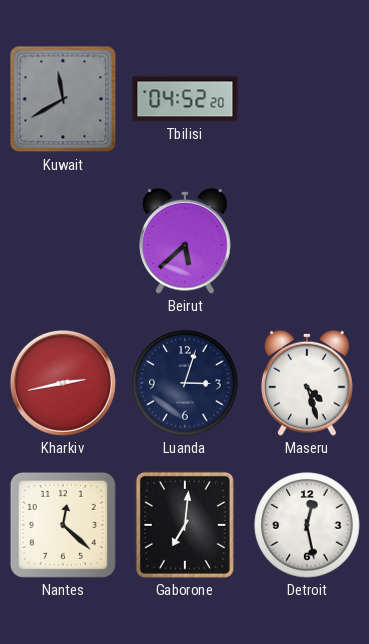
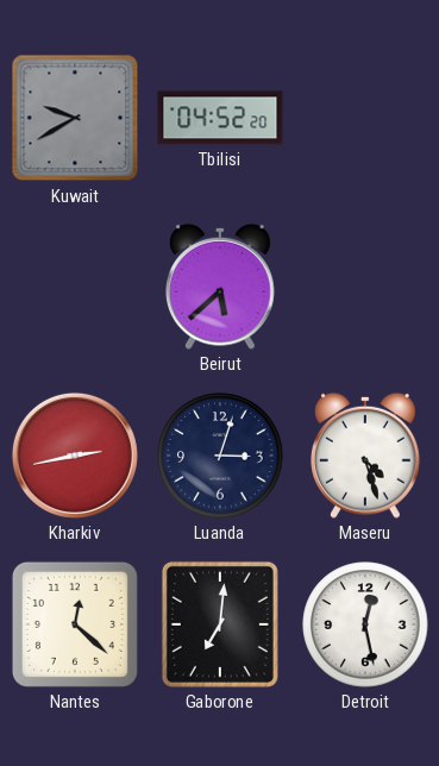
Kuwait: 11:40 -> 9:40 (75, 118)
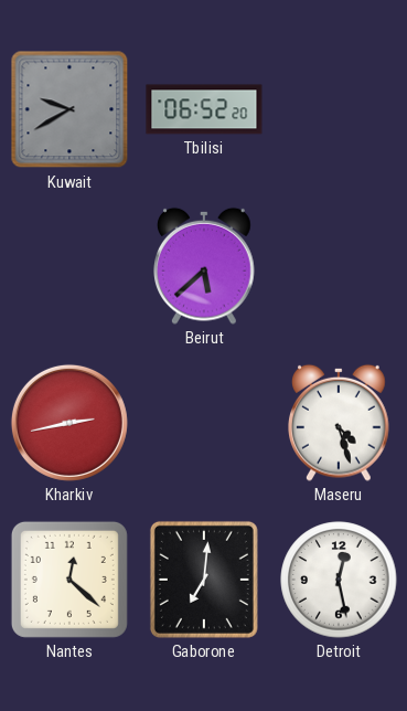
Tbilisi: 04:52 -> 06:52 (204, 109)
Luanda: 3:03 -> none (220, 456)
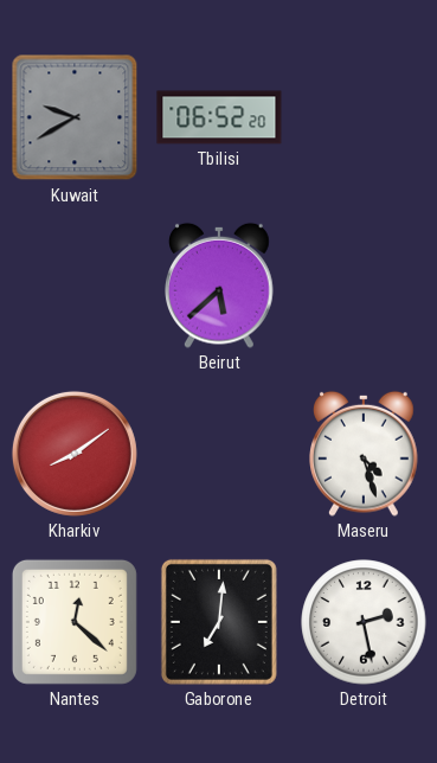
Kharkiv: 2:43 -> 8:09 (75, 454)
Detroit: 12:28 -> 2:28 (364, 622)
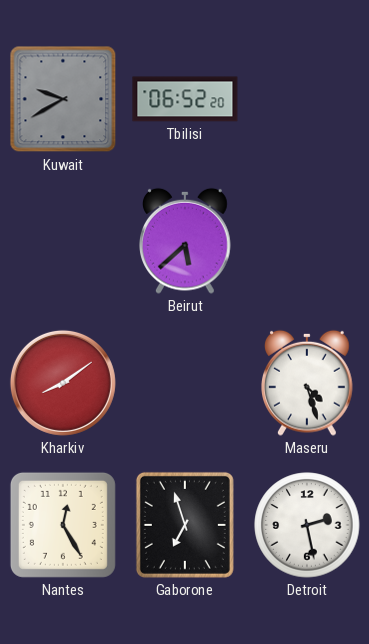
Nantes: 12:22 -> 12:25 (63, 525)
Gaborone: 7:01 -> 6:57 (185, 525)
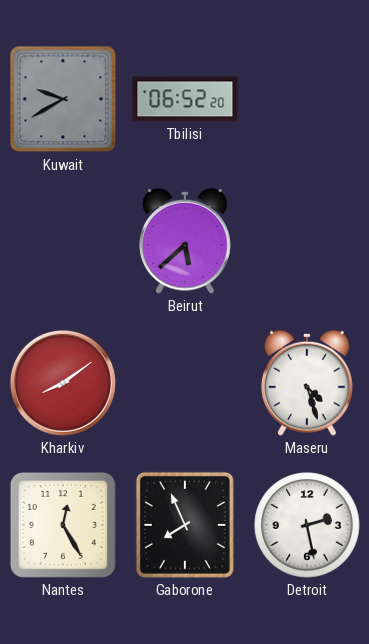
Gaborone: 6:57 -> 7:56 (185, 525)
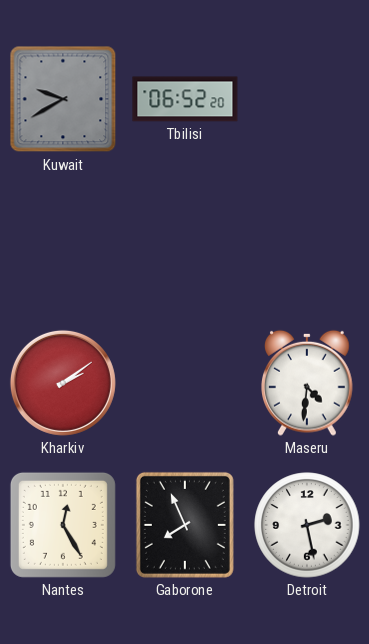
Beirut: 5:38 -> none (186, 241)
Kharkiv: 8:09 -> 2:09 (63, 383)
Maseru: 4:27 -> 4:31 (308, 383)
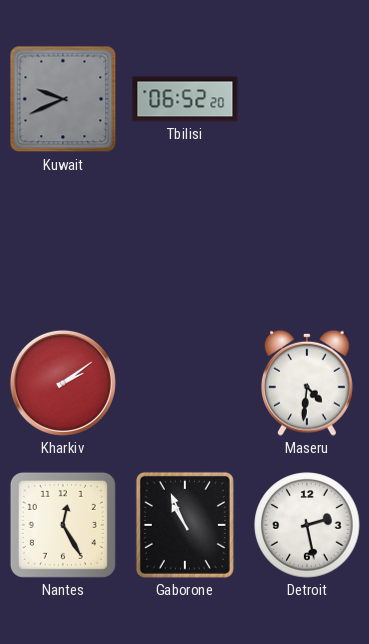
Kuwait: 9:40 -> 9:41 (63, 99)
Gaborone: 7:56 -> 10:56 (185, 525)
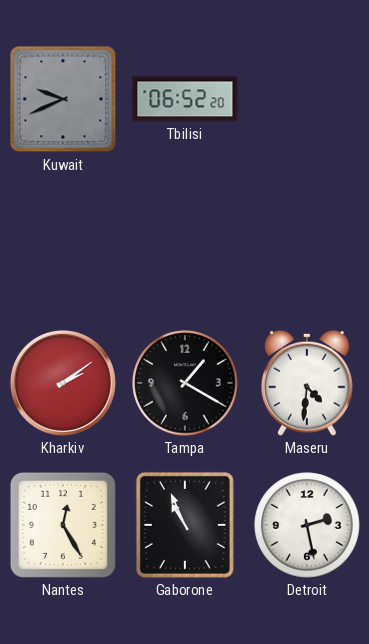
Tampa: none -> 1:20 (185, 383)
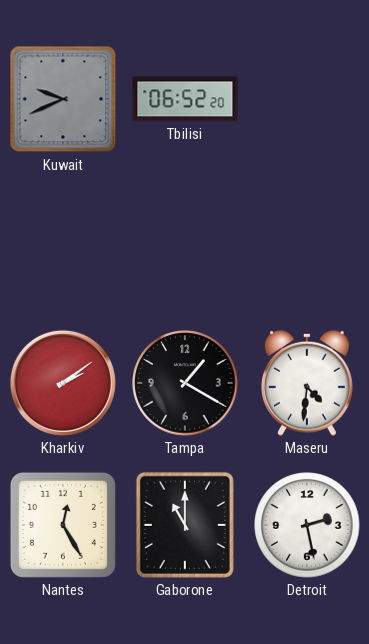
Gaborone: 10:56 -> 11:00 (185, 525)
